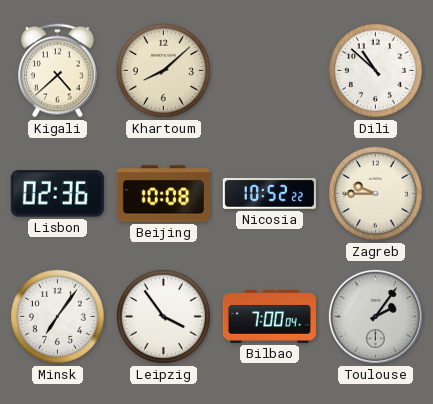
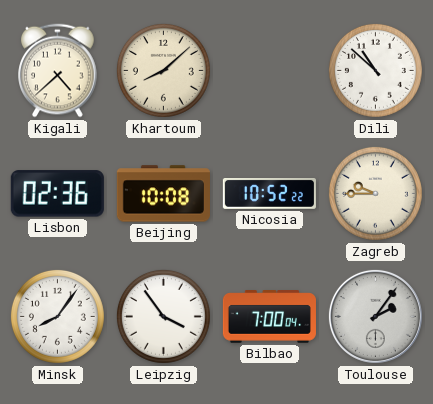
Minsk: 7:06 -> 8:06 (57, 316)
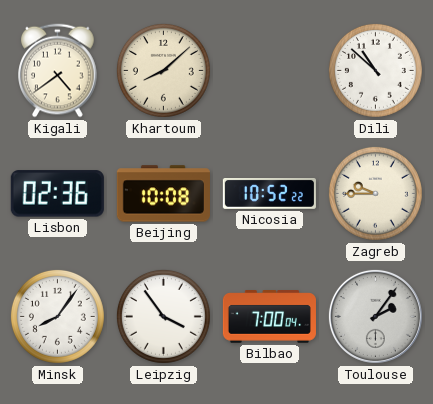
Kigali: 4:38 -> 4:39 (58, 71)
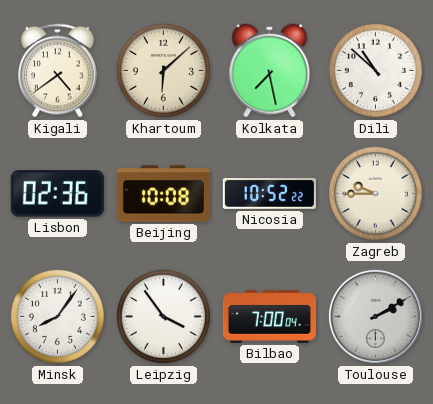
Khartoum: 8:08 -> 6:08 (163, 70)
Kolkata: none -> 7:28 (270, 71)
Toulouse: 2:06 -> 2:10 (375, 316)
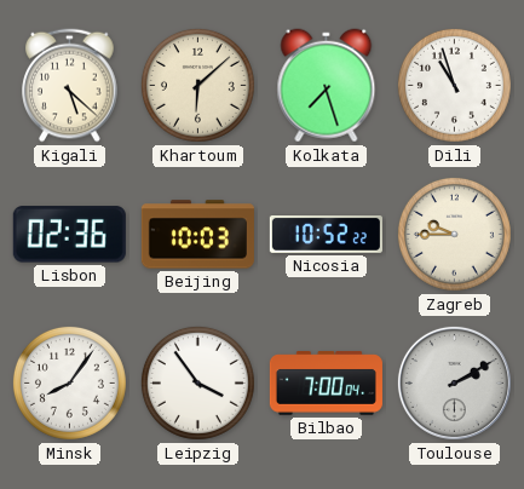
Kigali: 4:39 -> 5:22 (70, 86)
Kolkata: 7:28 -> 7:27 (327, 86)
Dili: 10:52 -> 10:57 (454, 85)
Beijing: 10:08 -> 10:03 (197, 235)
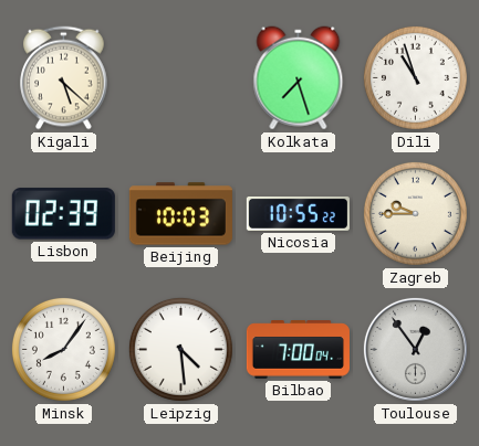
Khartoum: 6:08 -> none (197, 85)
Lisbon: 02:36 -> 02:39 (63, 214)
Nicosia: 10:52 -> 10:55 (298, 214)
Leipzig: 3:54 -> 4:29 (180, 349)
Toulouse: 2:10 -> 12:54 (415, 349)
